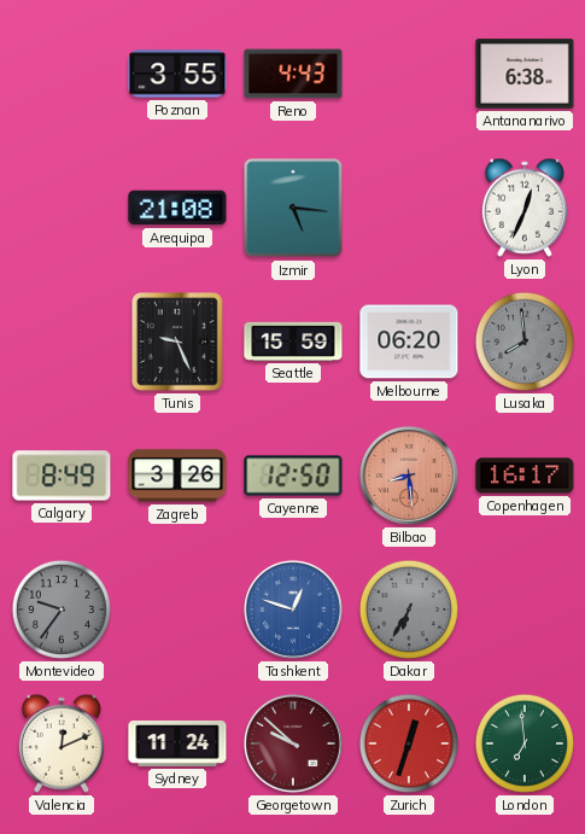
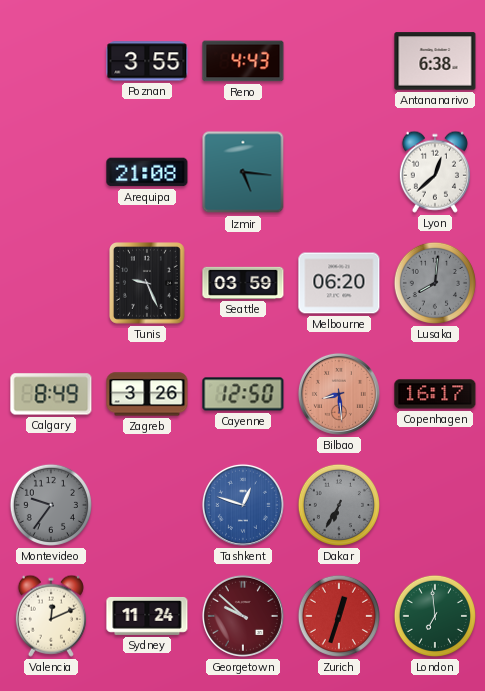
Lyon: 12:34 -> 12:38 (435, 172)
Seattle: 15:59 -> 03:59 (243, 283)
Lusaka: 7:59 -> 8:01 (435, 283)
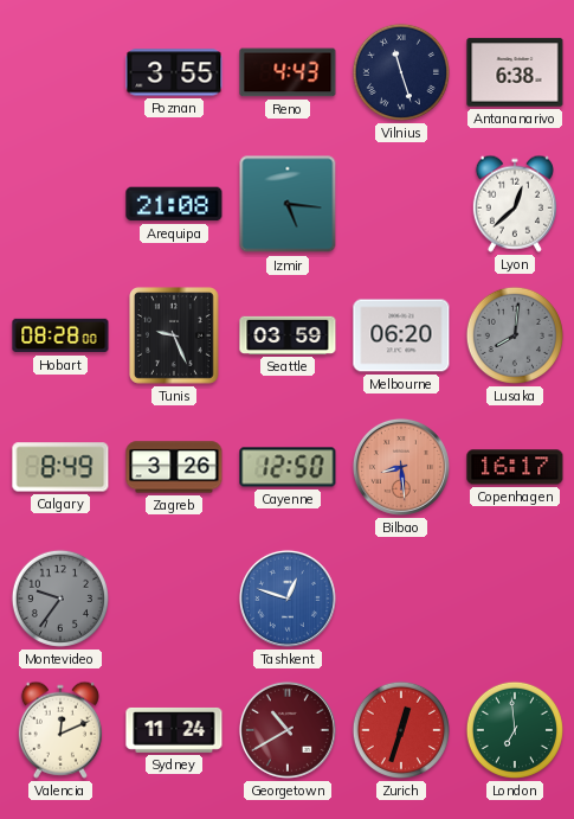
Vilnius: none -> 11:27 (401, 72)
Hobart: none -> 08:28 (60, 335)
Dakar: 6:35 -> none (339, 505)
Georgetown: 9:52 -> 10:40 (288, 730)
